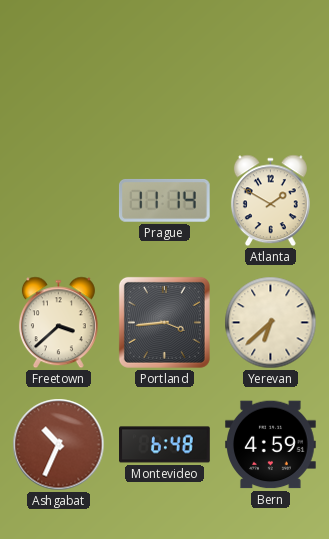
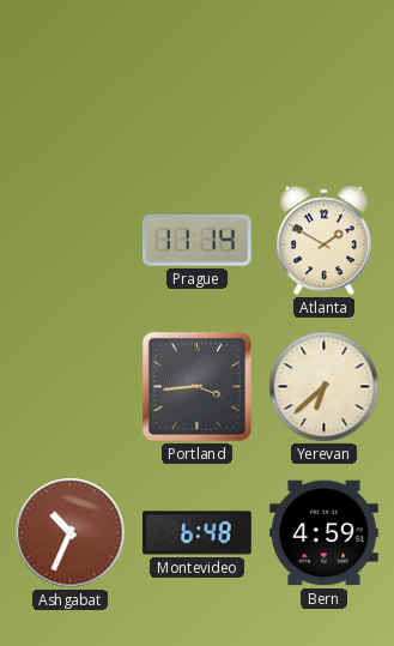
Freetown: 3:38 -> none (58, 323)
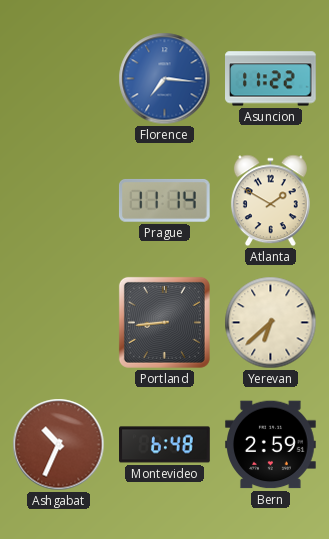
Florence: none -> 7:16 (165, 79)
Asuncion: none -> 11:22 (271, 79)
Portland: 3:44 -> 8:44 (164, 322)
Bern: 4:59 -> 2:59 (271, 445)
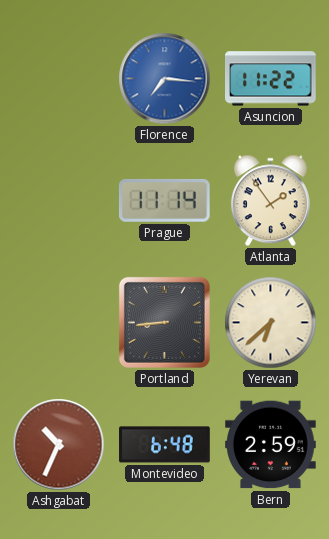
Atlanta: 1:50 -> 1:54 (270, 201)
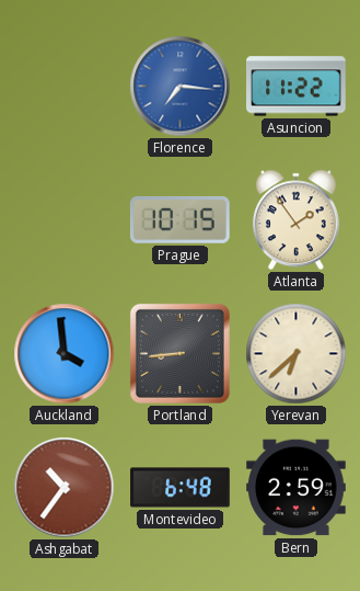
Prague: 11:14 -> 10:15 (179, 219)
Auckland: none -> 3:59 (65, 354)
Ashgabat: 10:34 -> 10:36 (65, 488)
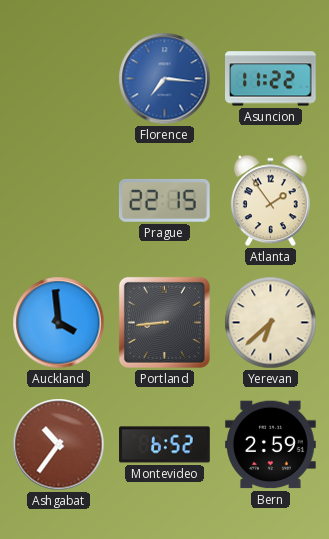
Prague: 10:15 -> 22:15 (164, 200)
Montevideo: 6:48 -> 6:52 (165, 445)
